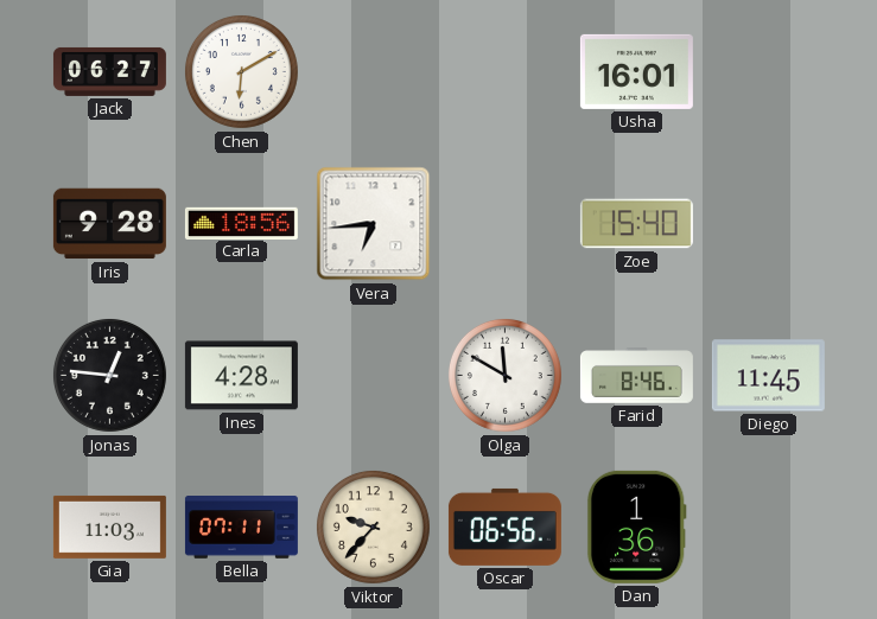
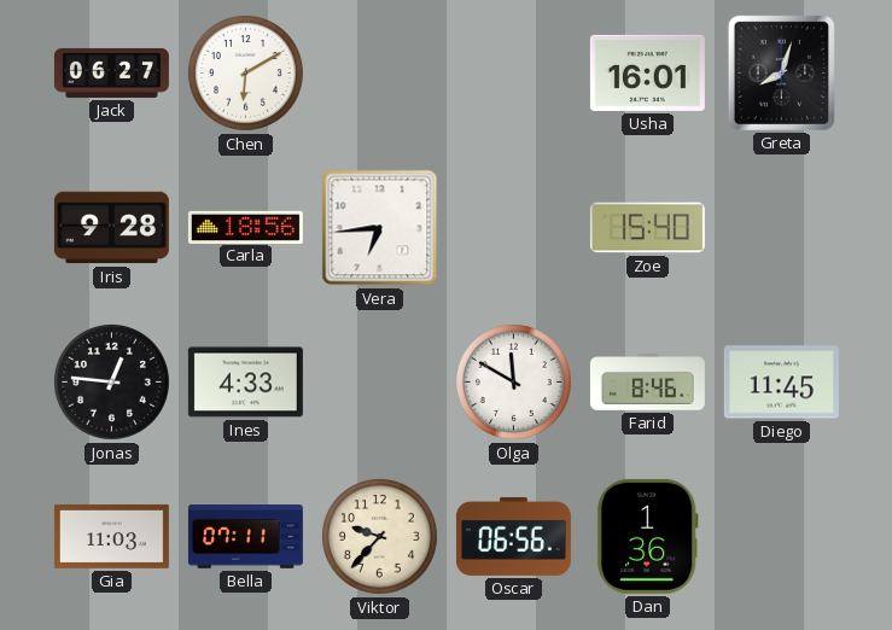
Greta: none -> 8:03 (781, 72)
Ines: 4:28 -> 4:33 (245, 383)
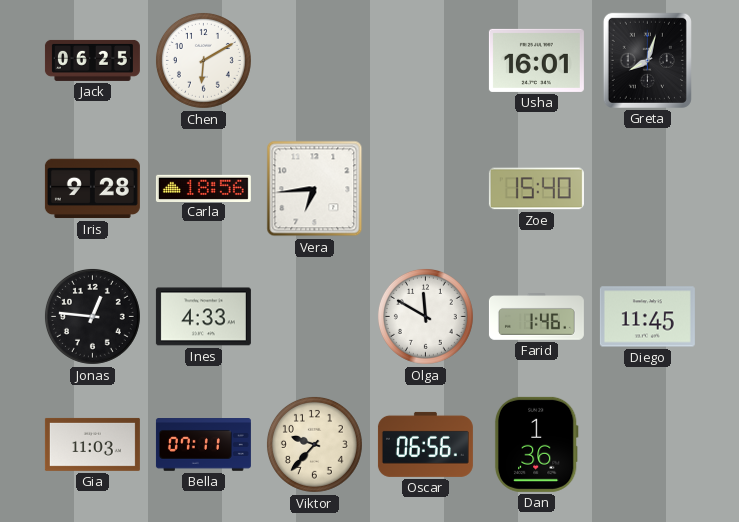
Jack: 06:27 -> 06:25 (92, 60)
Farid: 8:46 -> 1:46 (536, 317)
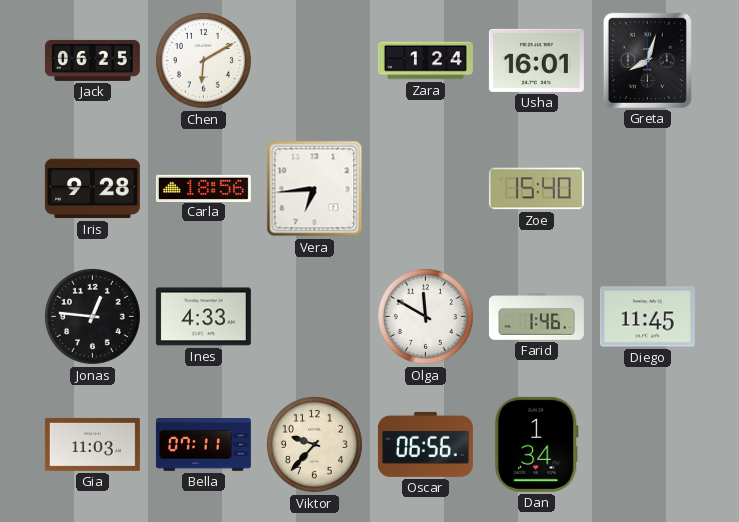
Zara: none -> 1:24 (425, 61)
Dan: 1:36 -> 1:34 (536, 444)
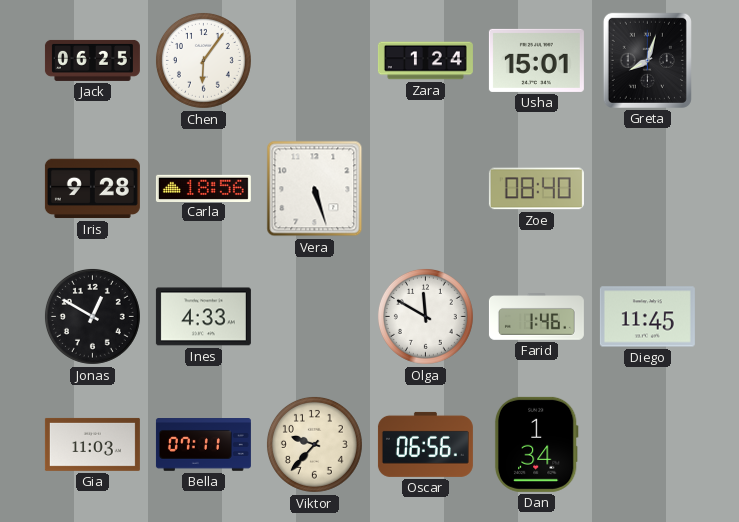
Chen: 6:10 -> 6:06 (203, 60)
Usha: 16:01 -> 15:01 (536, 60)
Vera: 6:44 -> 5:27 (315, 189)
Zoe: 15:40 -> 08:40 (536, 189)
Jonas: 12:46 -> 12:50 (92, 316)
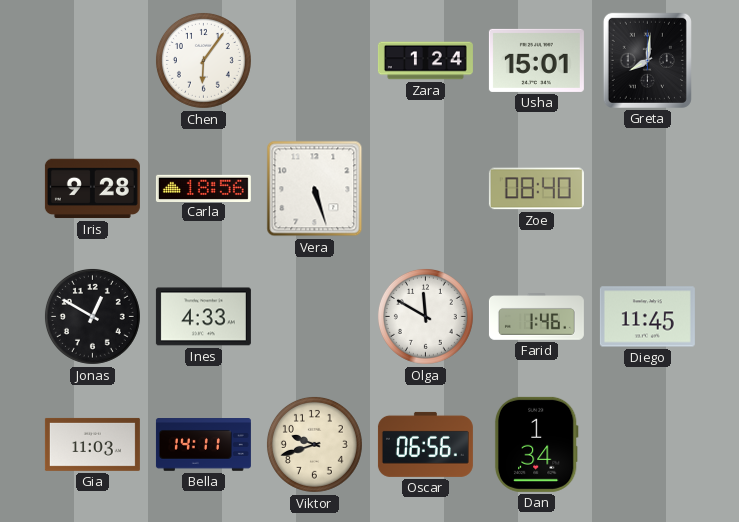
Jack: 06:25 -> none (92, 60)
Greta: 8:03 -> 8:01 (647, 60)
Bella: 07:11 -> 14:11 (203, 445)
Viktor: 9:37 -> 9:42 (314, 444)
